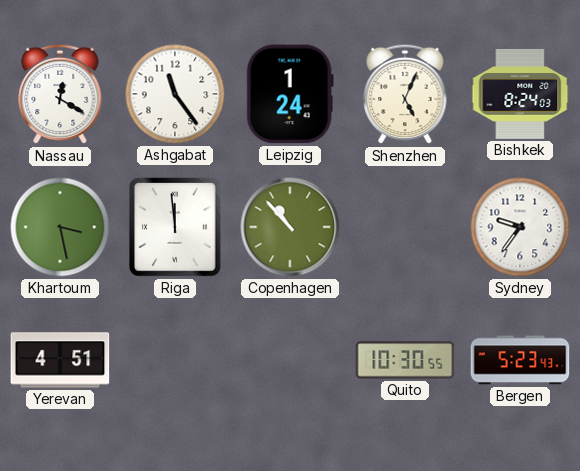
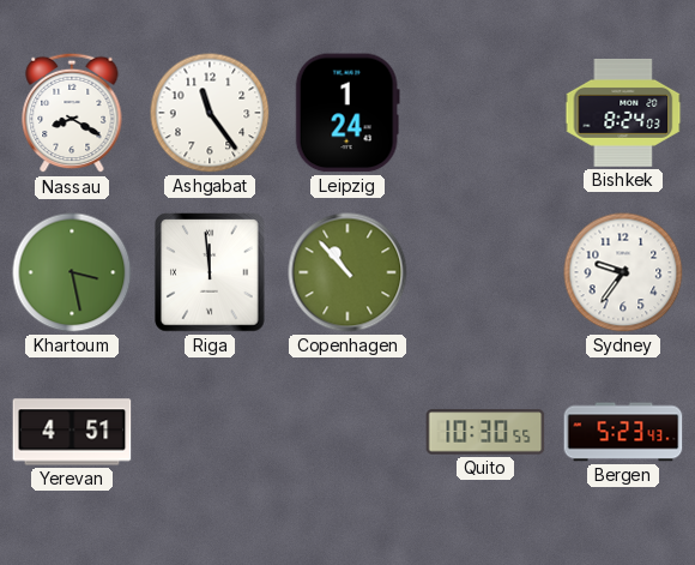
Nassau: 12:20 -> 8:20 (72, 113)
Shenzhen: 5:04 -> none (405, 94)
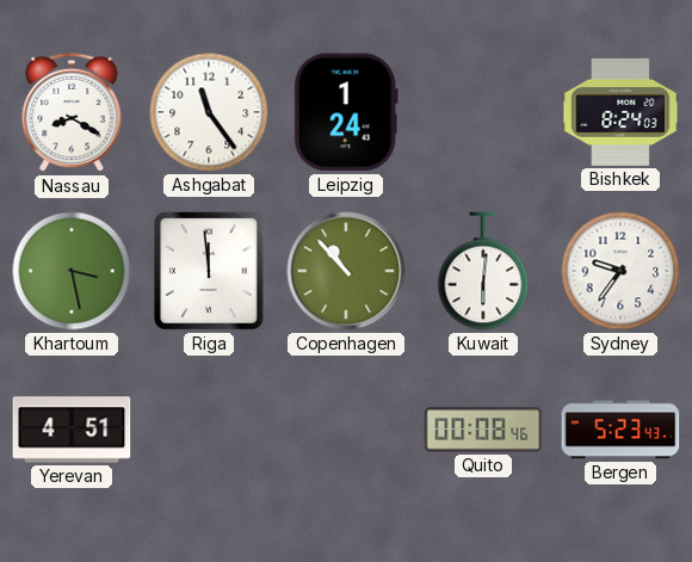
Kuwait: none -> 6:01 (483, 271)
Quito: 10:30 -> 00:08 (483, 430)
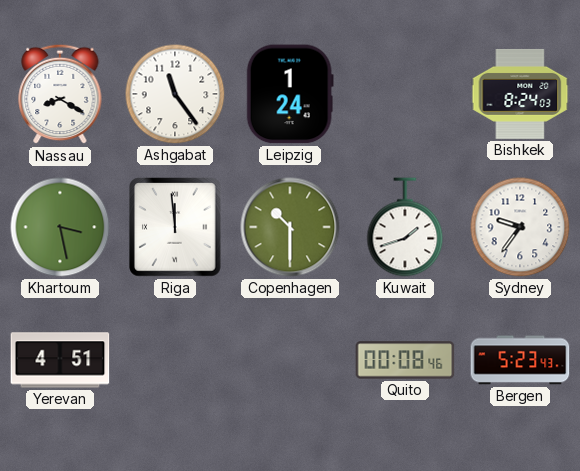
Copenhagen: 10:53 -> 10:30 (290, 227)
Kuwait: 6:01 -> 1:42 (405, 227)
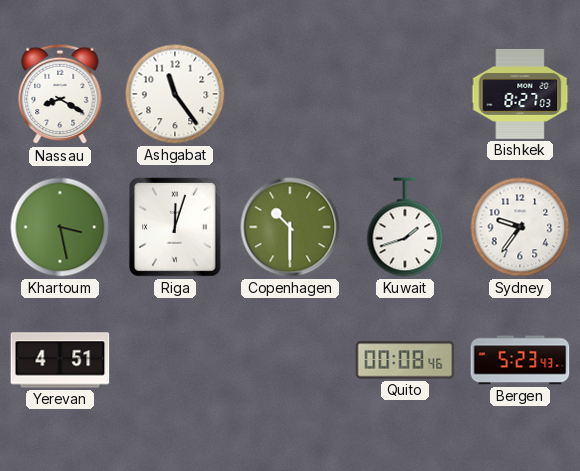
Leipzig: 1:24 -> none (290, 94)
Bishkek: 8:24 -> 8:27 (520, 94)
Riga: 11:59 -> 12:03 (175, 227)
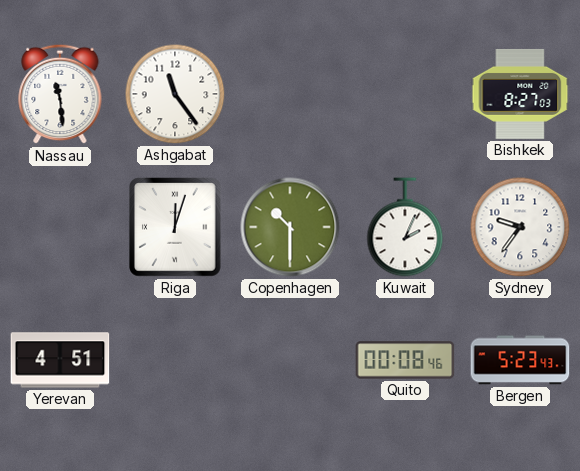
Nassau: 8:20 -> 11:29 (60, 94)
Khartoum: 3:28 -> none (60, 227)
Kuwait: 1:42 -> 2:04 (405, 227)
